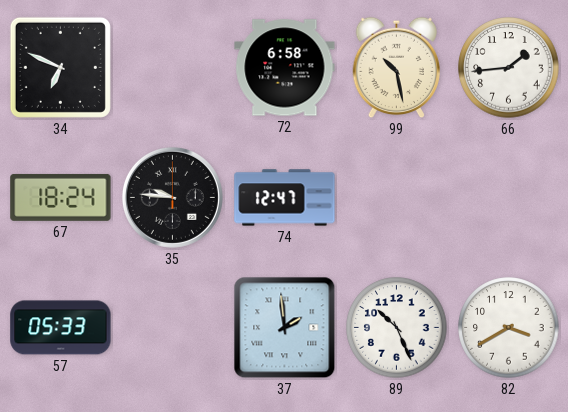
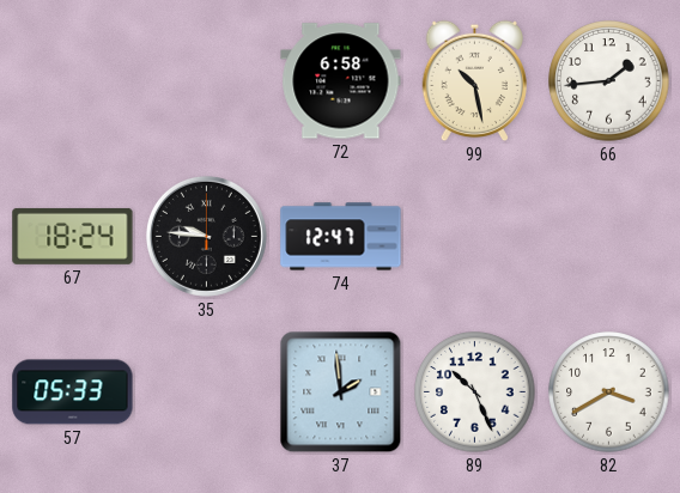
34: 6:49 -> none (60, 67)
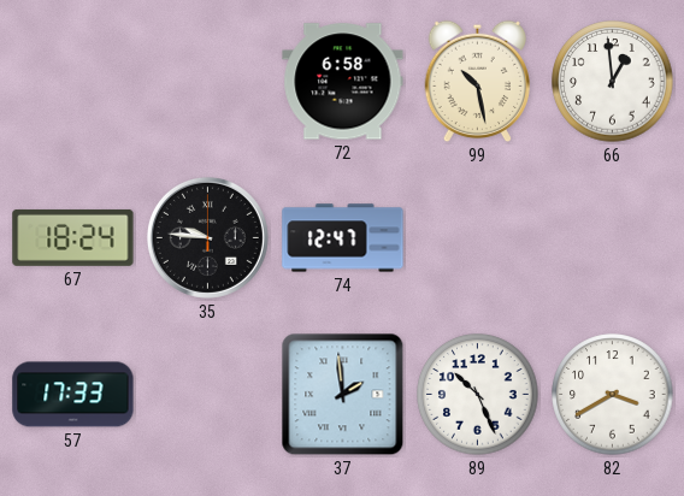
66: 1:44 -> 12:59 (613, 82)
57: 05:33 -> 17:33 (73, 395)
